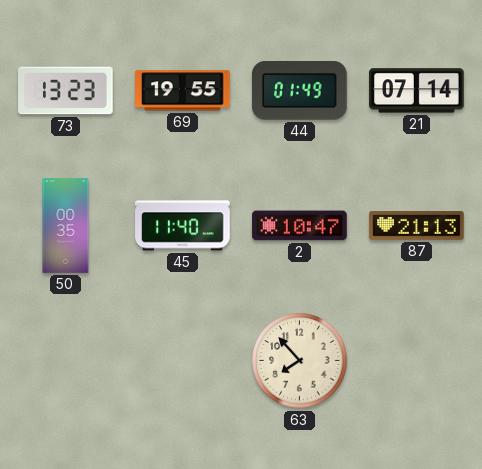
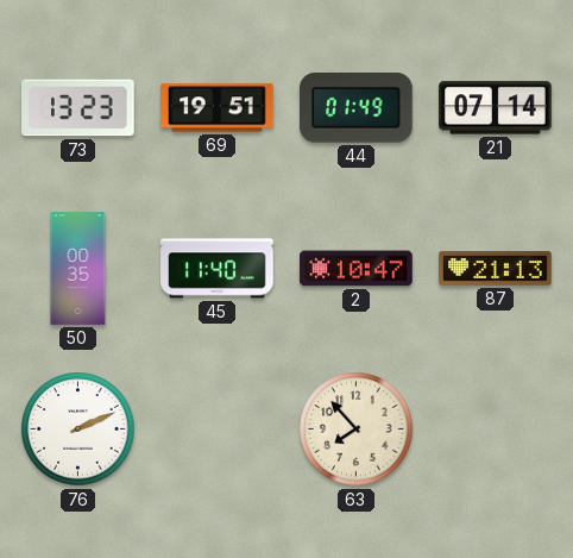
69: 19:55 -> 19:51 (218, 108)
76: none -> 2:11 (78, 430)
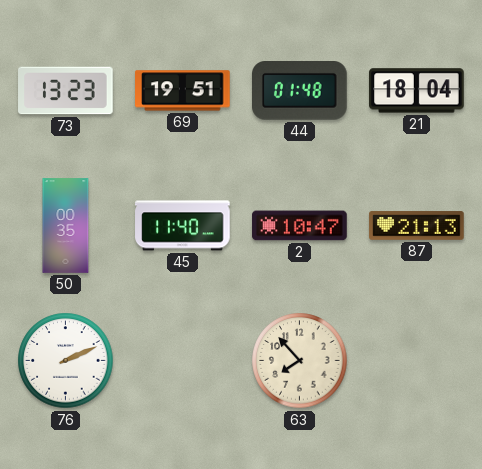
44: 01:49 -> 01:48 (300, 91)
21: 07:14 -> 18:04 (417, 91)
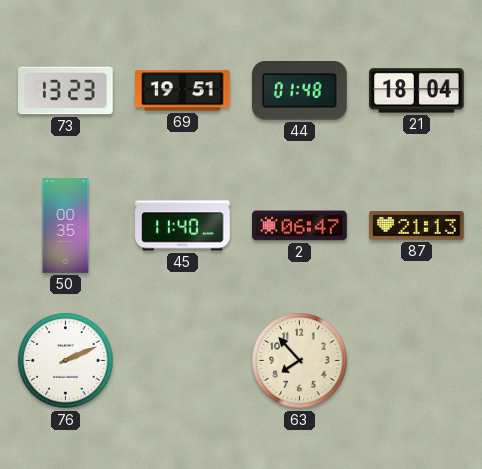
2: 10:47 -> 06:47 (300, 226)
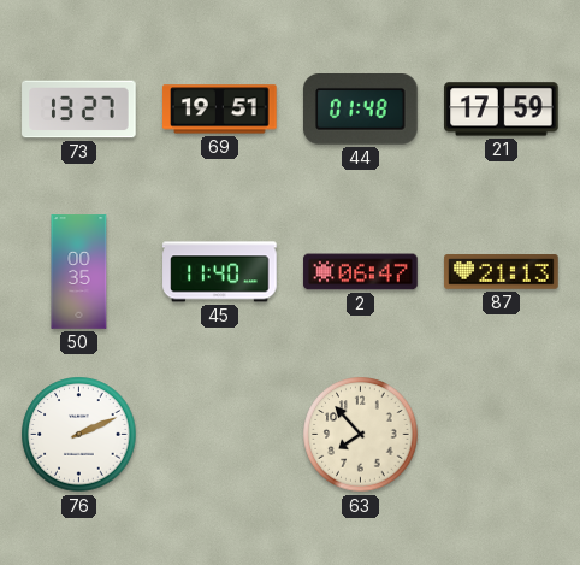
73: 13:23 -> 13:27 (79, 110)
21: 18:04 -> 17:59 (502, 110)
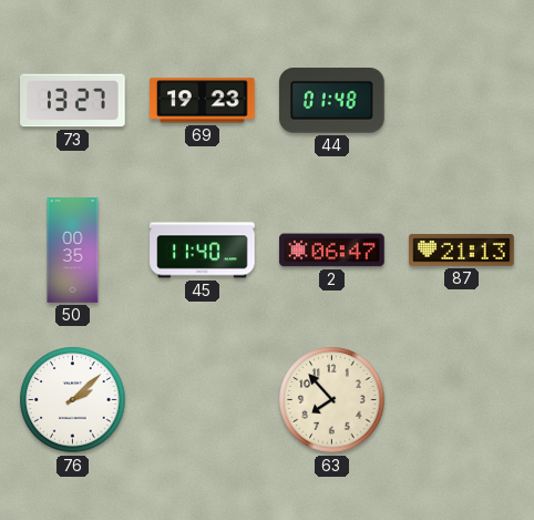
69: 19:51 -> 19:23 (203, 101)
21: 17:59 -> none (502, 110)
76: 2:11 -> 2:08 (73, 400)
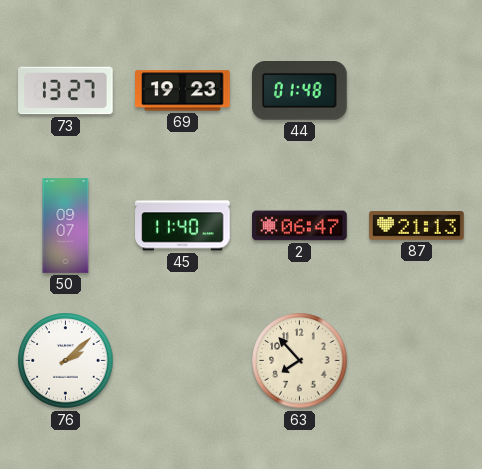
50: 00:35 -> 09:07 (66, 226)
